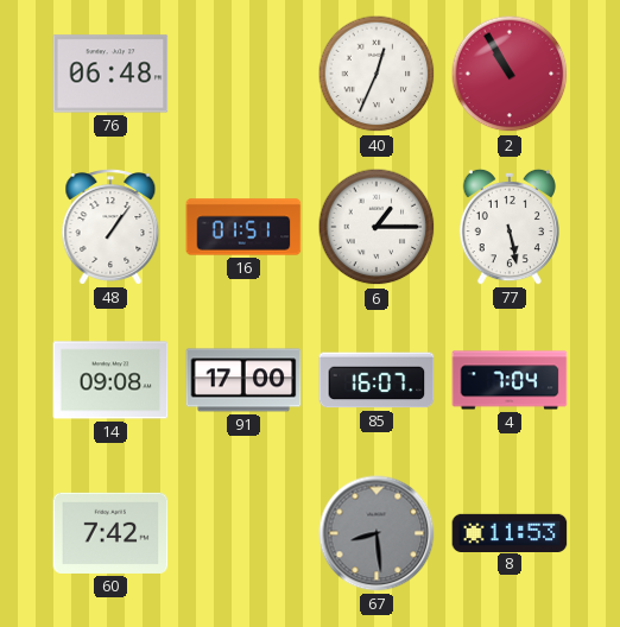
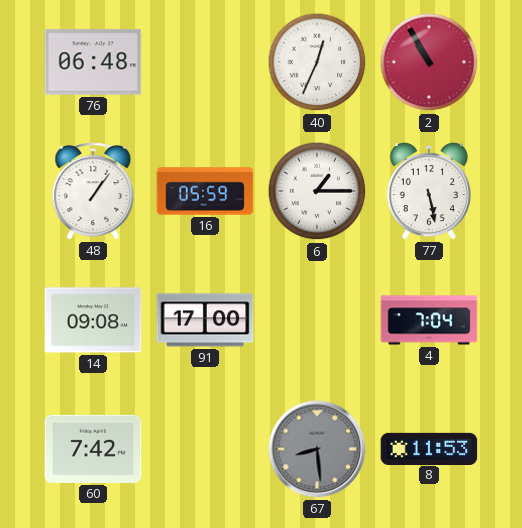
16: 01:51 -> 05:59 (205, 191)
85: 16:07 -> none (377, 380)
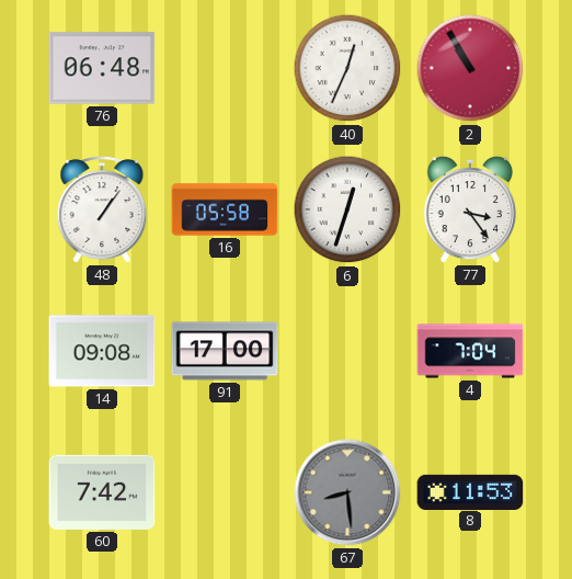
16: 05:59 -> 05:58 (225, 209)
6: 1:15 -> 12:33 (347, 209)
77: 5:28 -> 3:24 (469, 209)
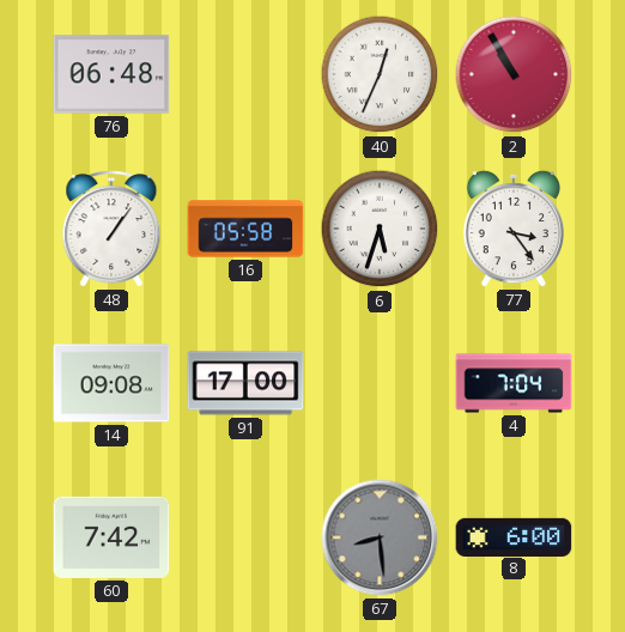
6: 12:33 -> 5:33 (380, 229)
8: 11:53 -> 6:00 (514, 536)
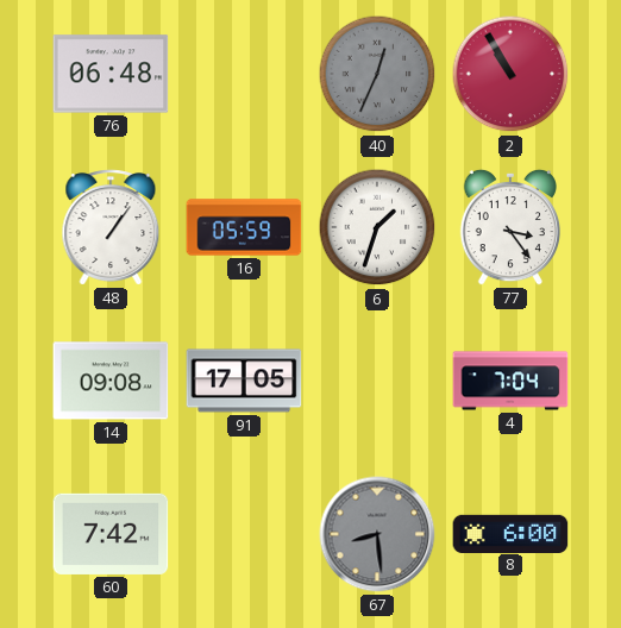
40 dial: white -> grey (377, 74)
16: 05:58 -> 05:59 (244, 227)
6: 5:33 -> 1:33 (377, 227)
91: 17:00 -> 17:05 (244, 381)
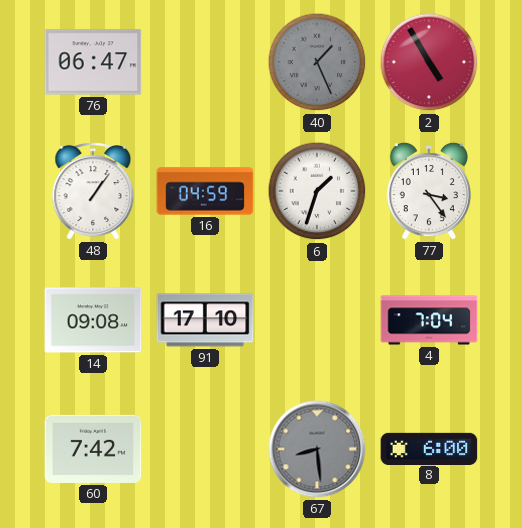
76: 06:48 -> 06:47 (93, 62)
40: 12:34 -> 1:26 (317, 62)
2: 10:55 -> 4:55 (429, 62)
16: 05:59 -> 04:59 (205, 191)
91: 17:05 -> 17:10 (205, 320)
